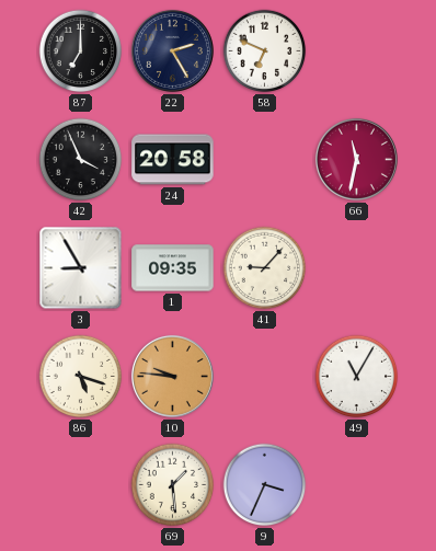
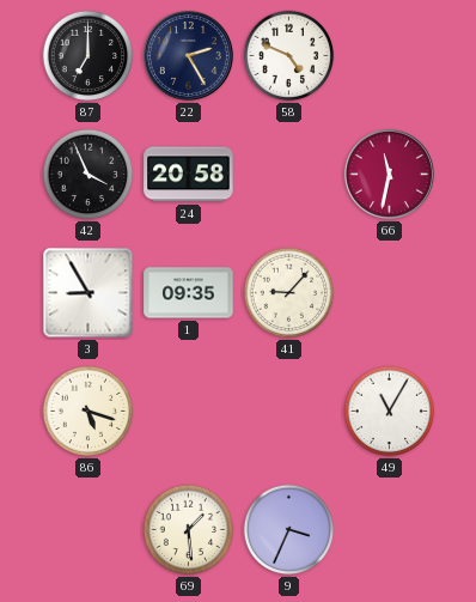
58: 6:49 -> 4:49 (289, 56)
10: 9:46 -> none (172, 376)
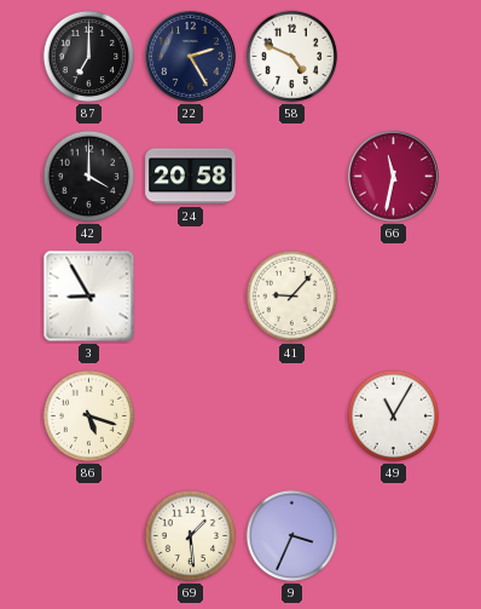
42: 3:56 -> 4:00 (89, 177)
1: 09:35 -> none (189, 293)
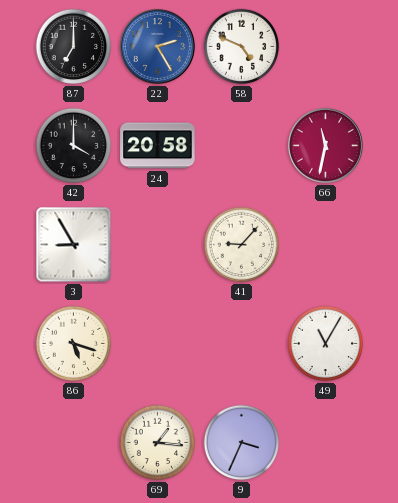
22 dial: navy -> blue (157, 46)
69: 1:29 -> 1:16 (158, 443)
